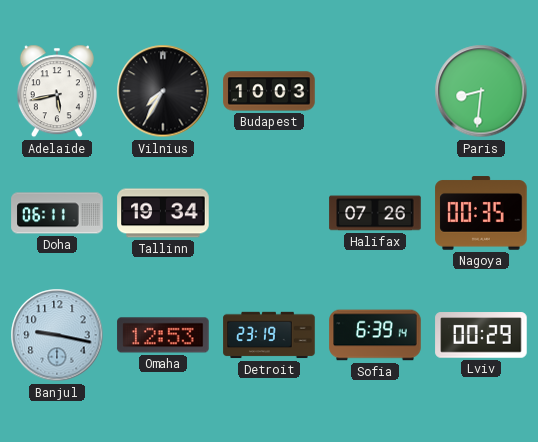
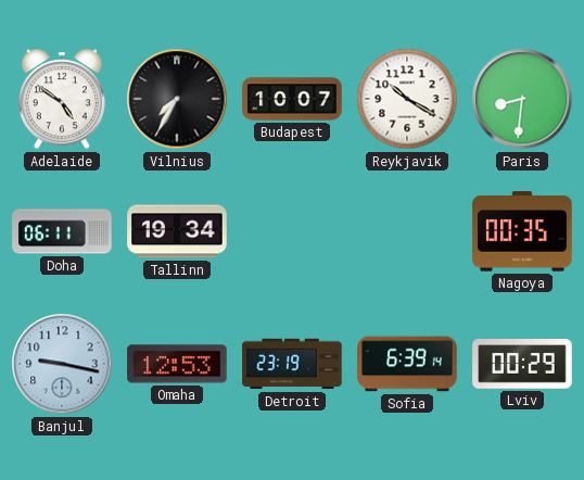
Adelaide: 5:43 -> 4:51 (62, 99)
Budapest: 10:03 -> 10:07 (292, 99)
Reykjavik: none -> 10:20 (407, 99)
Halifax: 07:26 -> none (375, 213)
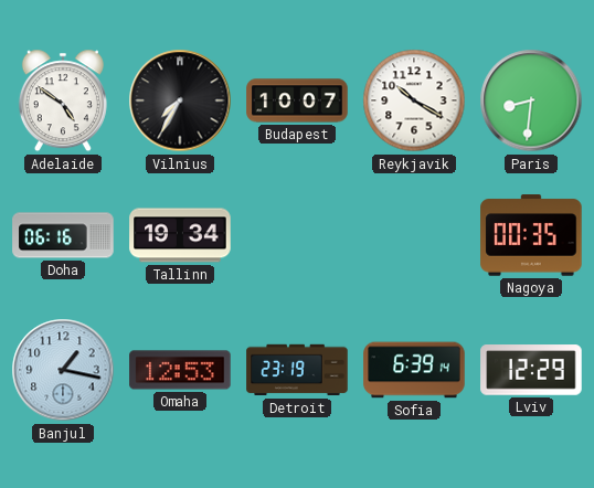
Doha: 06:11 -> 06:16 (63, 235)
Banjul: 9:17 -> 1:17 (63, 370)
Lviv: 00:29 -> 12:29 (531, 370)
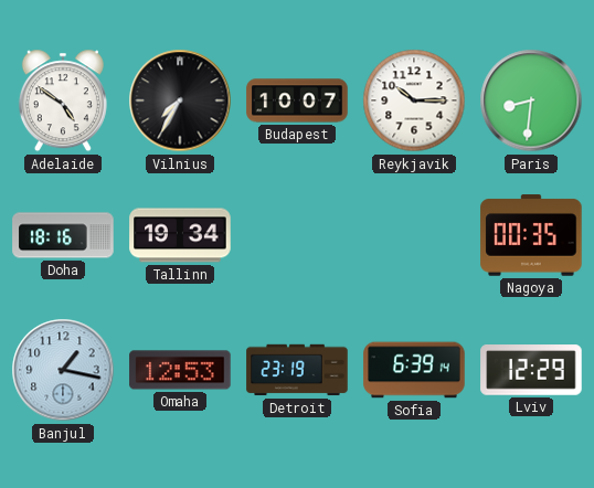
Reykjavik: 10:20 -> 10:15 (414, 100)
Doha: 06:16 -> 18:16 (63, 235)
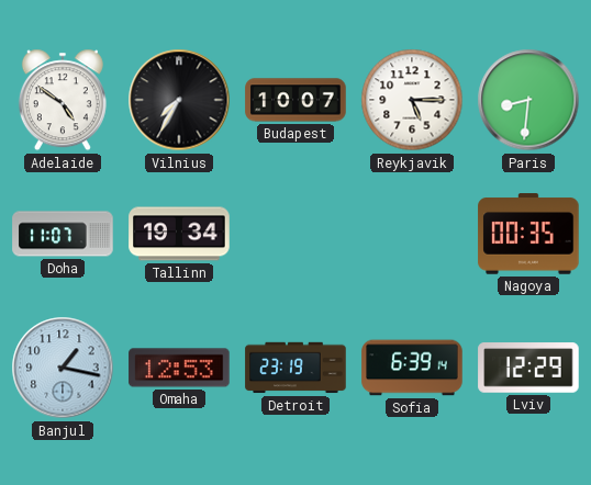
Reykjavik: 10:15 -> 5:15 (412, 100)
Doha: 18:16 -> 11:07 (63, 234)
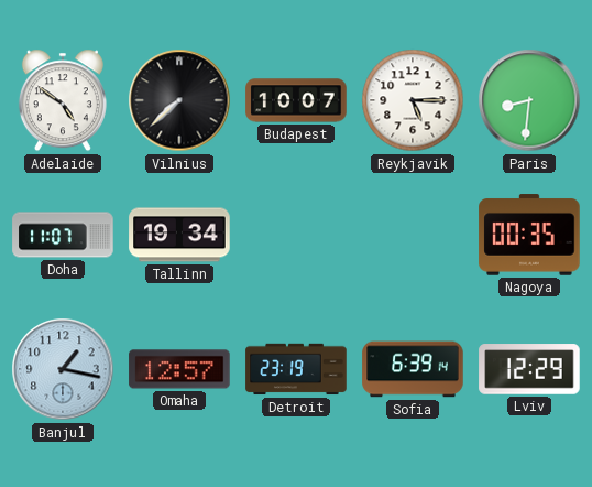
Vilnius: 7:35 -> 7:38 (179, 100)
Omaha: 12:53 -> 12:57 (179, 369)
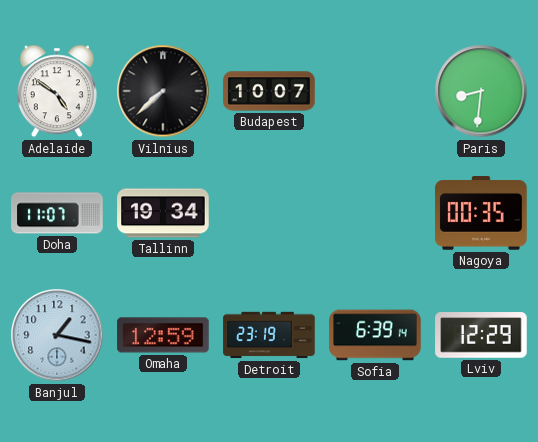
Reykjavik: 5:15 -> none (413, 100)
Omaha: 12:57 -> 12:59 (163, 335)
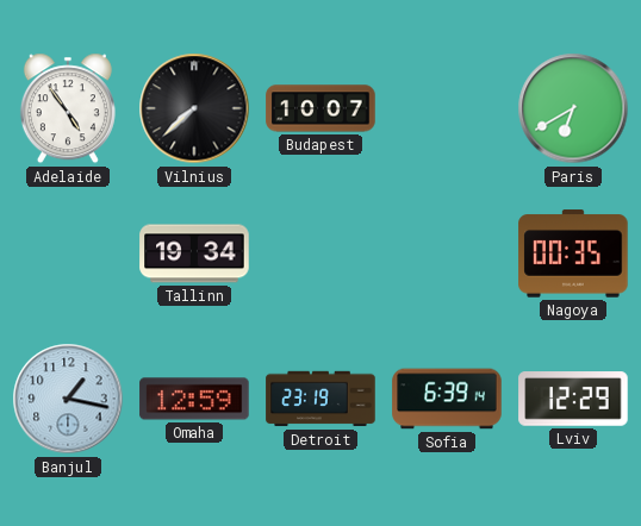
Adelaide: 4:51 -> 4:54 (68, 108)
Paris: 8:31 -> 6:40 (573, 108)
Doha: 11:07 -> none (57, 213)
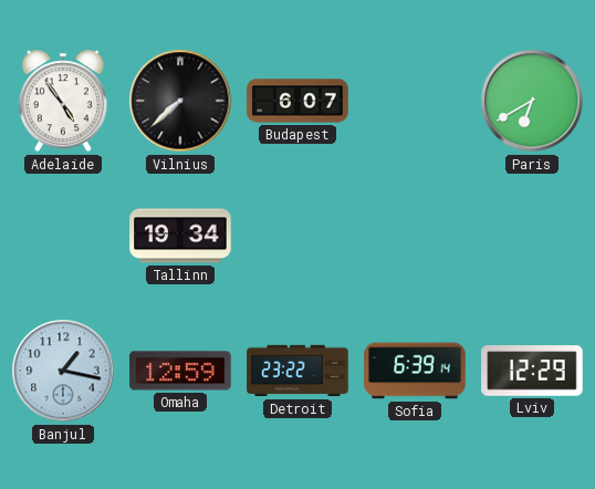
Budapest: 10:07 -> 6:07 (297, 101)
Nagoya: 00:35 -> none (573, 253)
Detroit: 23:19 -> 23:22 (297, 371)
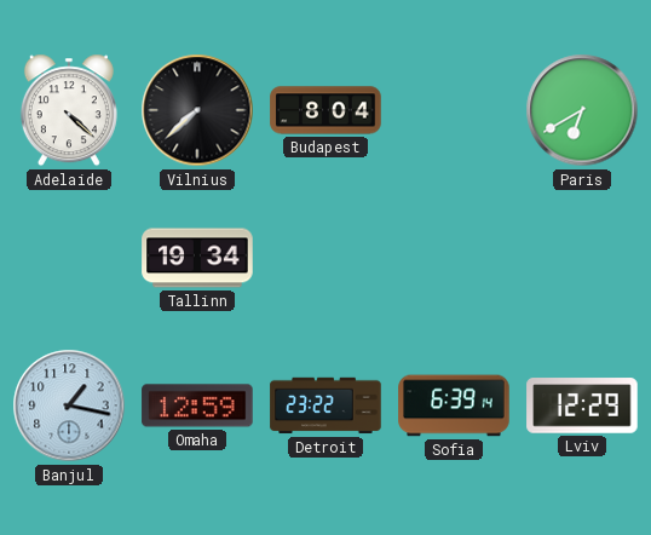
Adelaide: 4:54 -> 4:22 (69, 110)
Budapest: 6:07 -> 8:04 (325, 110)
